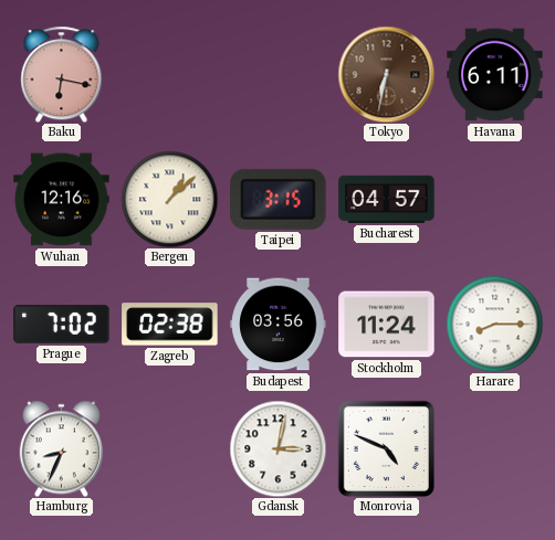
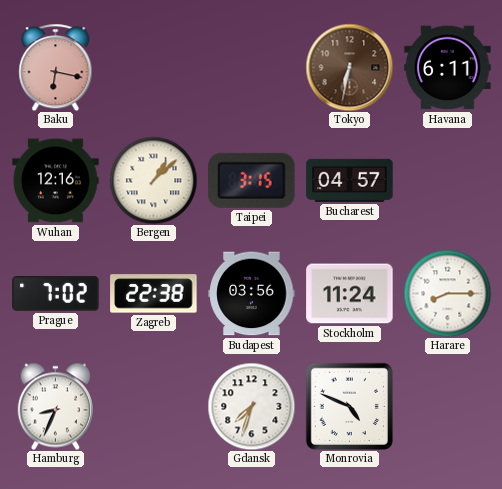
Zagreb: 02:38 -> 22:38 (154, 294)
Gdansk: 3:02 -> 7:33 (251, 406)
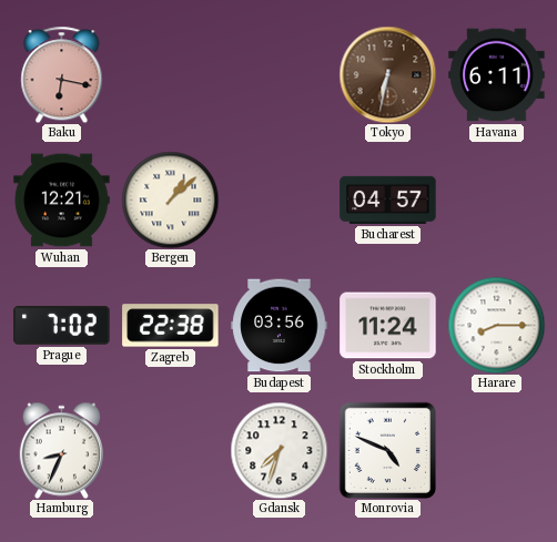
Wuhan: 12:16 -> 12:21 (62, 201)
Taipei: 3:15 -> none (252, 180)
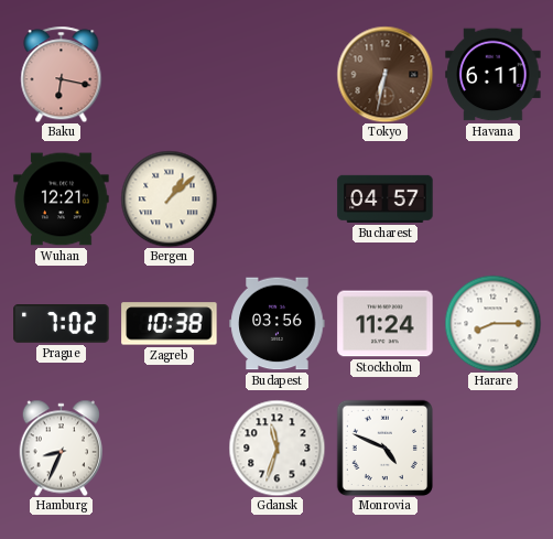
Zagreb: 22:38 -> 10:38 (170, 324)
Gdansk: 7:33 -> 11:33 (276, 448)
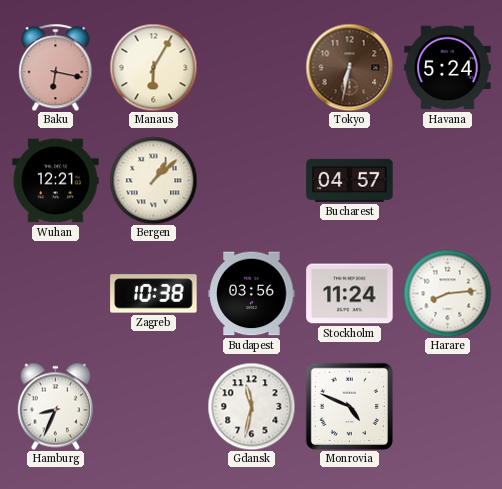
Manaus: none -> 6:05 (153, 67)
Havana: 6:11 -> 5:24 (448, 68)
Prague: 7:02 -> none (62, 324)
Harare: 8:15 -> 8:14 (447, 293)
Gdansk: 11:33 -> 11:32 (251, 406)
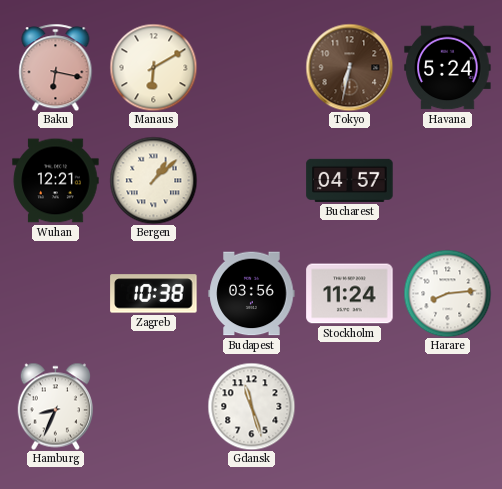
Manaus: 6:05 -> 6:10 (153, 67)
Gdansk: 11:32 -> 11:27 (251, 406)
Monrovia: 4:49 -> none (349, 406)
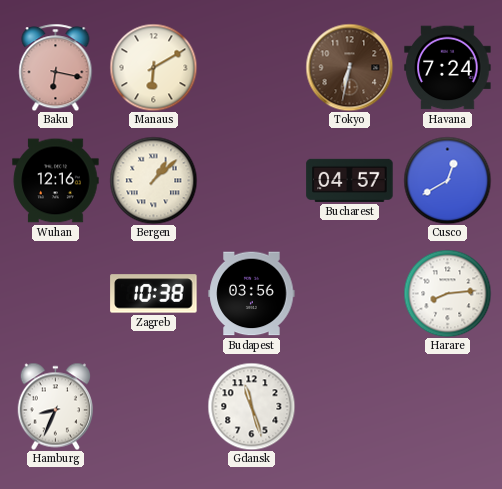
Havana: 5:24 -> 7:24 (448, 68)
Wuhan: 12:21 -> 12:16 (56, 181)
Cusco: none -> 12:40 (447, 180)
Stockholm: 11:24 -> none (350, 294)
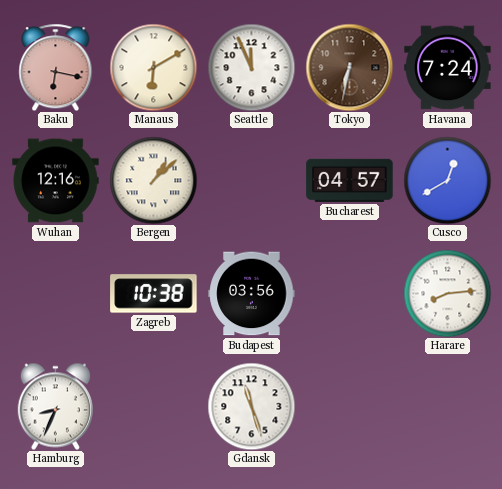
Seattle: none -> 11:56 (251, 67)
